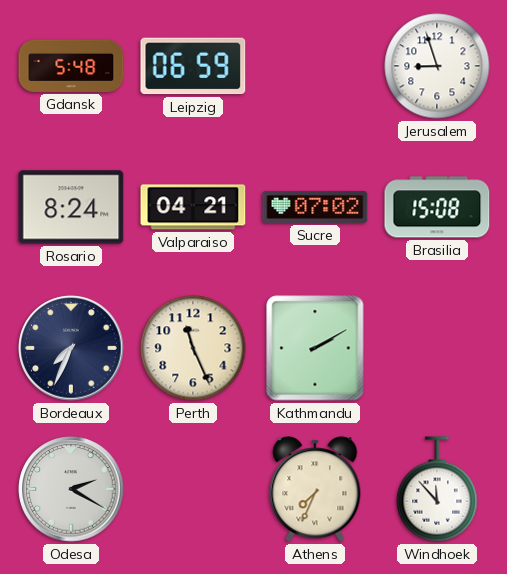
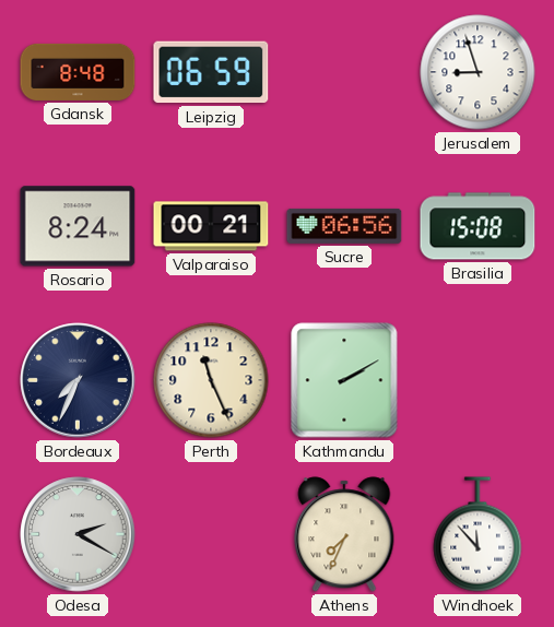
Gdansk: 5:48 -> 8:48 (78, 72)
Valparaiso: 04:21 -> 00:21 (211, 226)
Sucre: 07:02 -> 06:56 (344, 226)
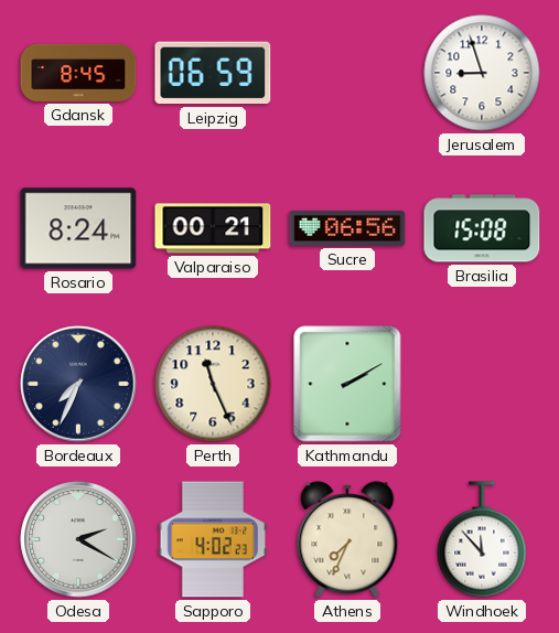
Gdansk: 8:48 -> 8:45 (78, 73)
Sapporo: none -> 4:02 (213, 539)
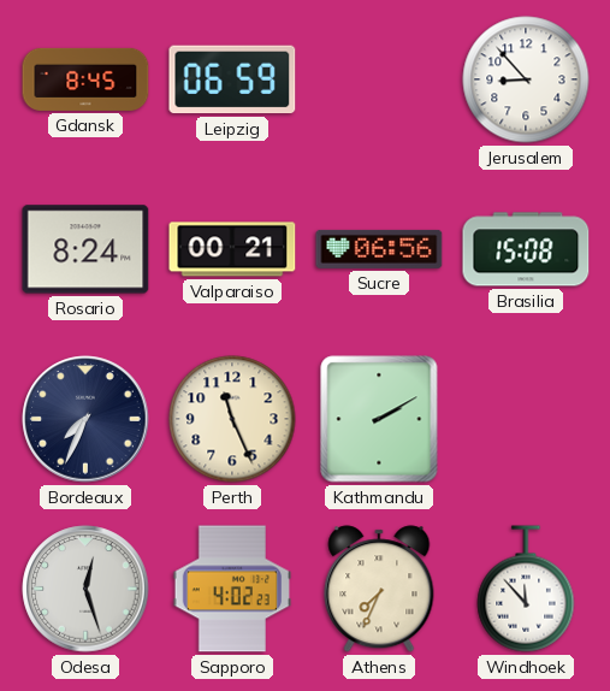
Jerusalem: 8:57 -> 8:53 (526, 79)
Odesa: 2:20 -> 12:27 (85, 589)
